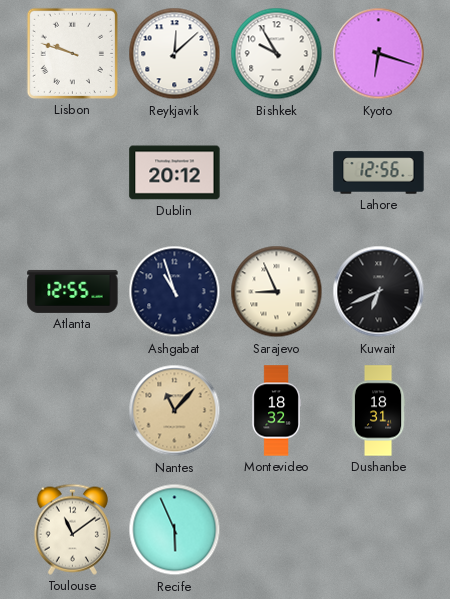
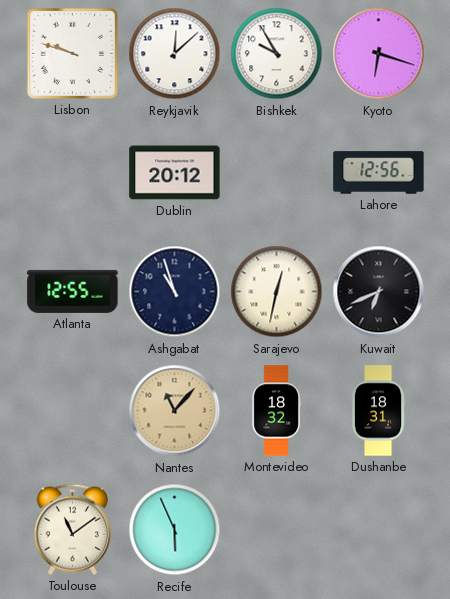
Sarajevo: 8:56 -> 12:32 (277, 292)
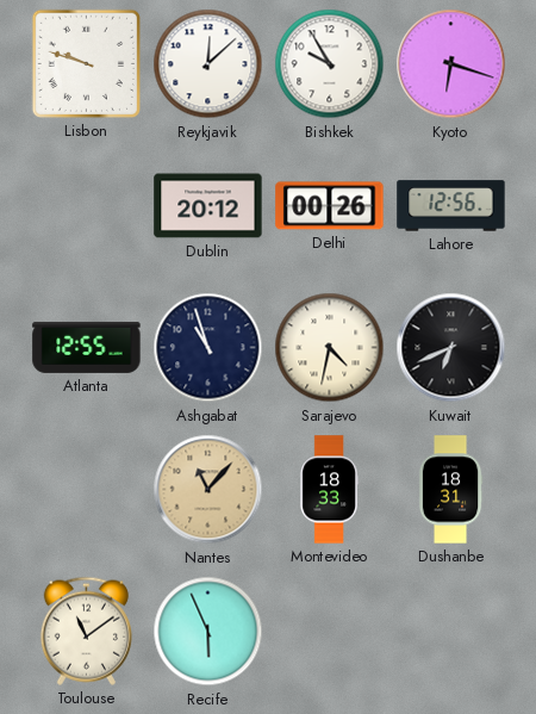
Delhi: none -> 00:26 (330, 206)
Sarajevo: 12:32 -> 4:32 (330, 348)
Montevideo: 18:32 -> 18:33 (329, 490)
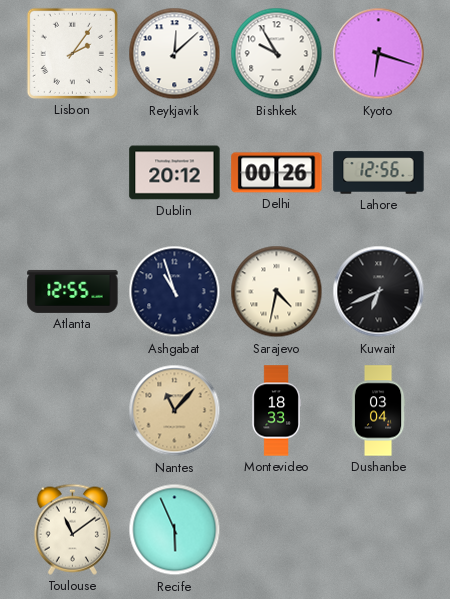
Lisbon: 9:48 -> 2:06 (72, 53)
Dushanbe: 18:31 -> 03:04 (378, 411)
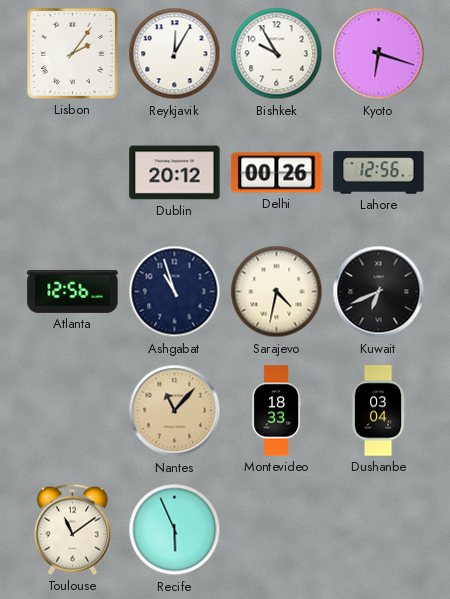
Reykjavik: 12:08 -> 12:05 (175, 54)
Atlanta: 12:55 -> 12:56 (73, 291)
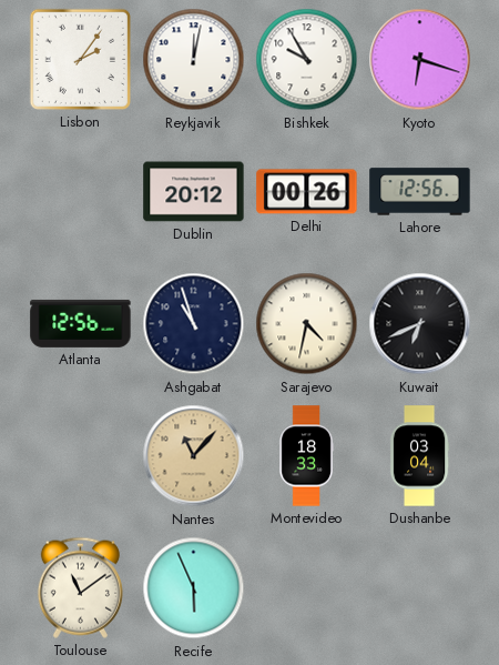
Reykjavik: 12:05 -> 12:02 (194, 60)
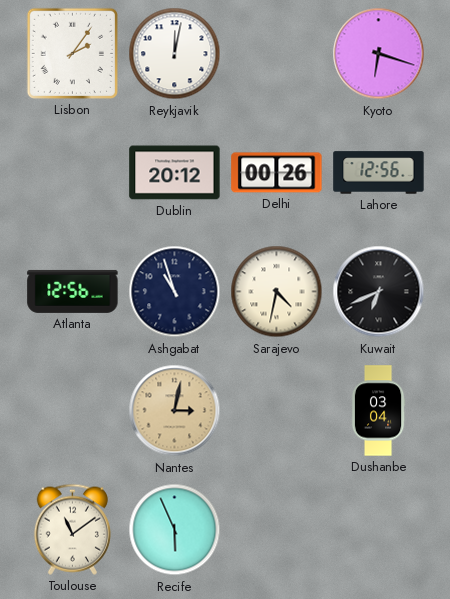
Bishkek: 9:55 -> none (307, 60)
Nantes: 11:07 -> 3:02 (175, 411)
Montevideo: 18:33 -> none (306, 456)
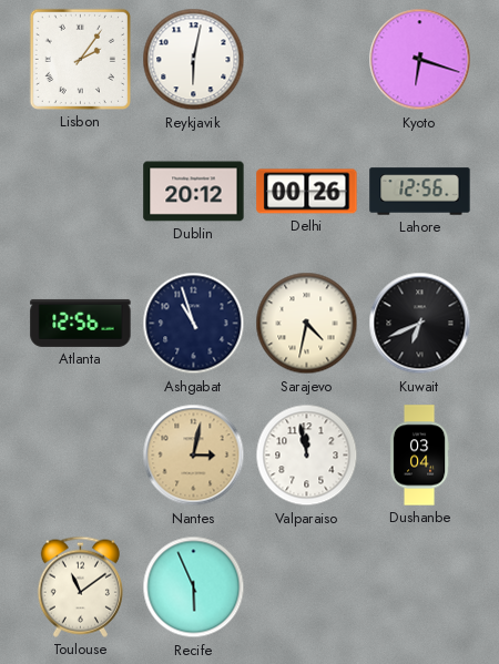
Reykjavik: 12:02 -> 6:02 (194, 60)
Valparaiso: none -> 11:58 (307, 456)
